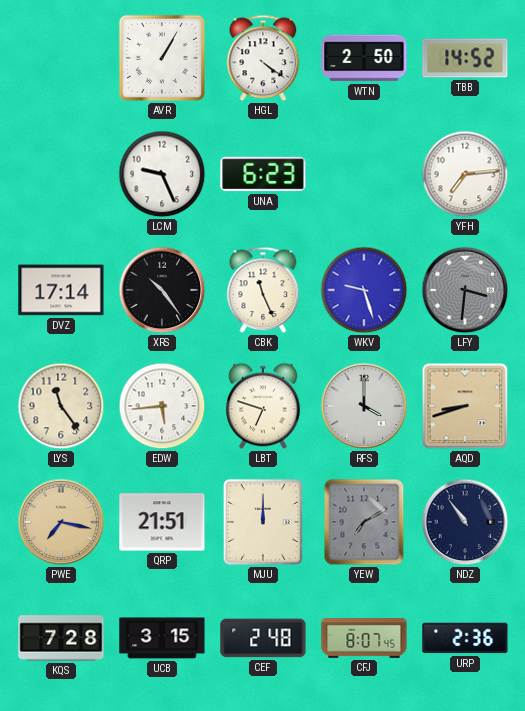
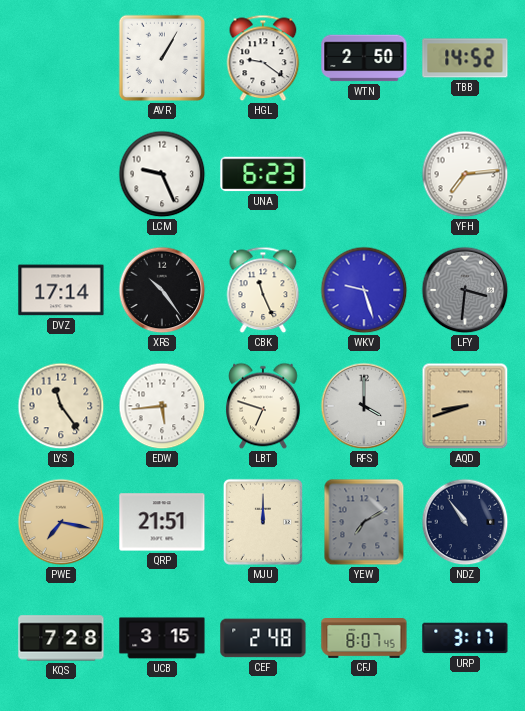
HGL: 4:21 -> 9:21 (263, 58)
URP: 2:36 -> 3:17 (465, 638)
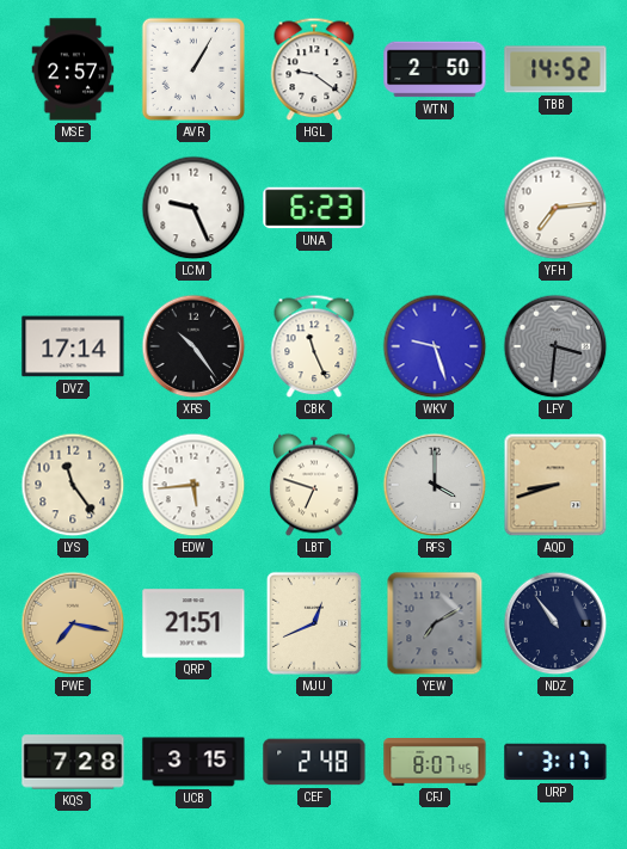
MSE: none -> 2:57 (73, 69)
MJU: 12:00 -> 12:41 (314, 623)
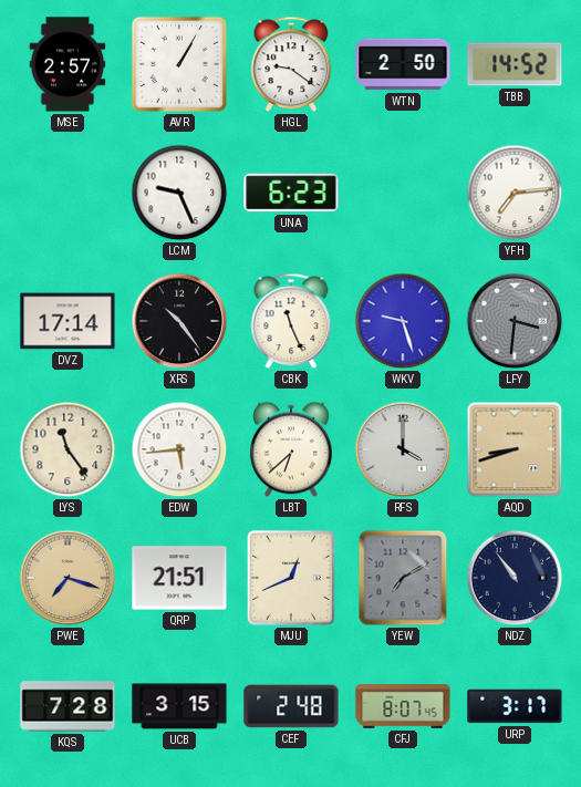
LBT: 6:48 -> 6:38 (291, 449)
PWE: 7:17 -> 7:18 (68, 578)
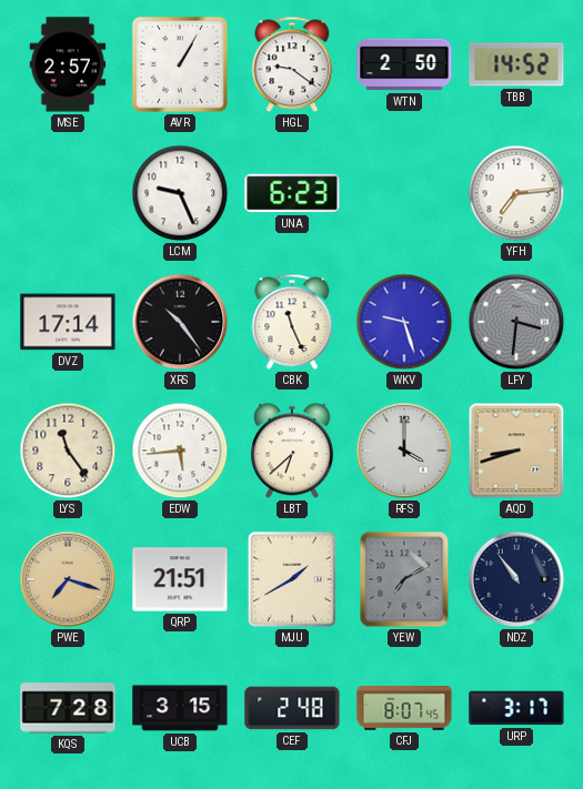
MJU: 12:41 -> 1:40 (292, 579)
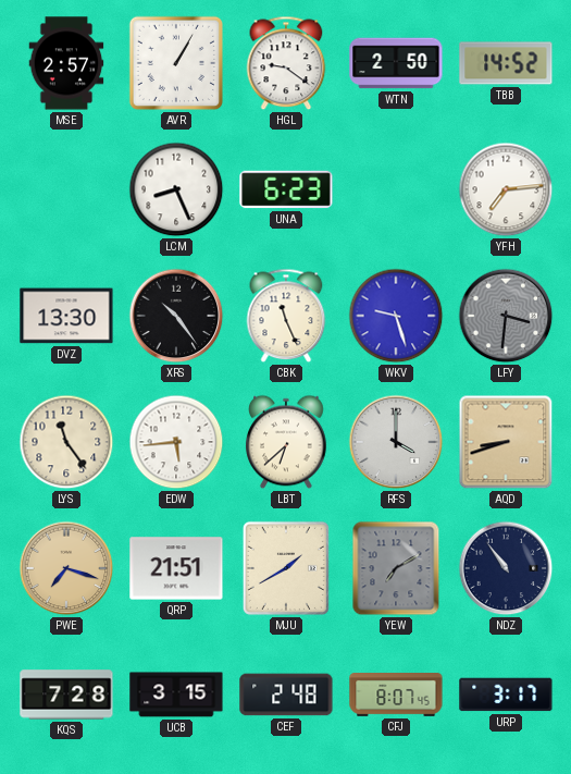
LCM: 9:26 -> 8:26 (176, 189)
DVZ: 17:14 -> 13:30 (66, 316)
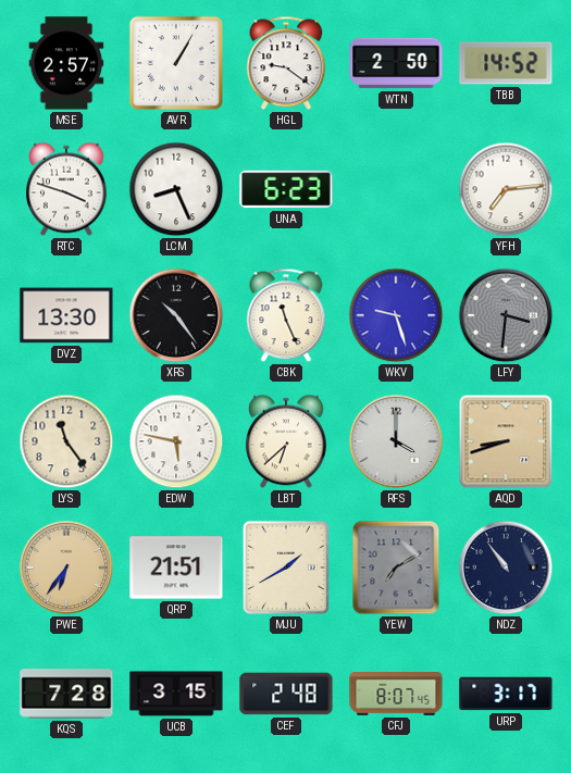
RTC: none -> 3:48 (66, 189)
EDW: 5:44 -> 5:47 (176, 441)
PWE: 7:18 -> 6:36 (66, 568)
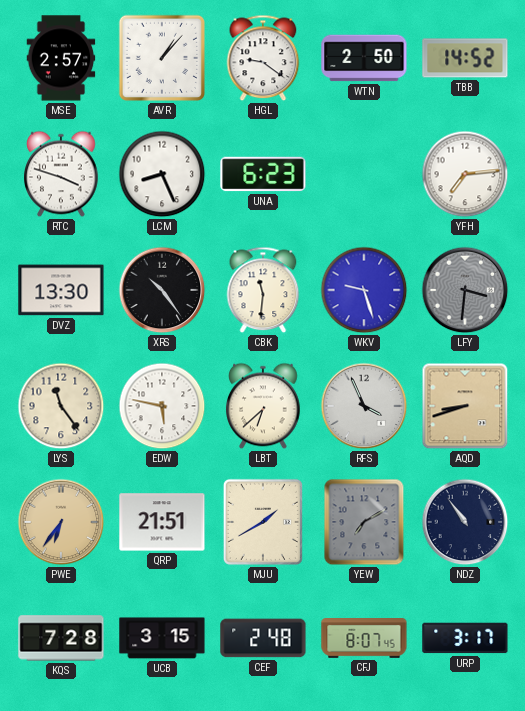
AVR: 1:05 -> 1:07 (162, 58)
CBK: 11:26 -> 11:31 (263, 290)
RFS: 4:00 -> 3:56 (364, 406)
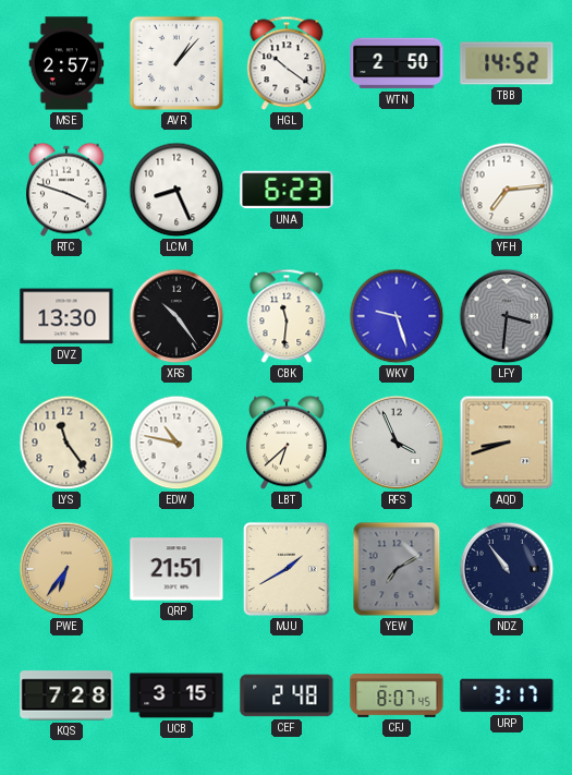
HGL: 9:21 -> 10:21 (287, 63)
EDW: 5:47 -> 10:47 (177, 443)
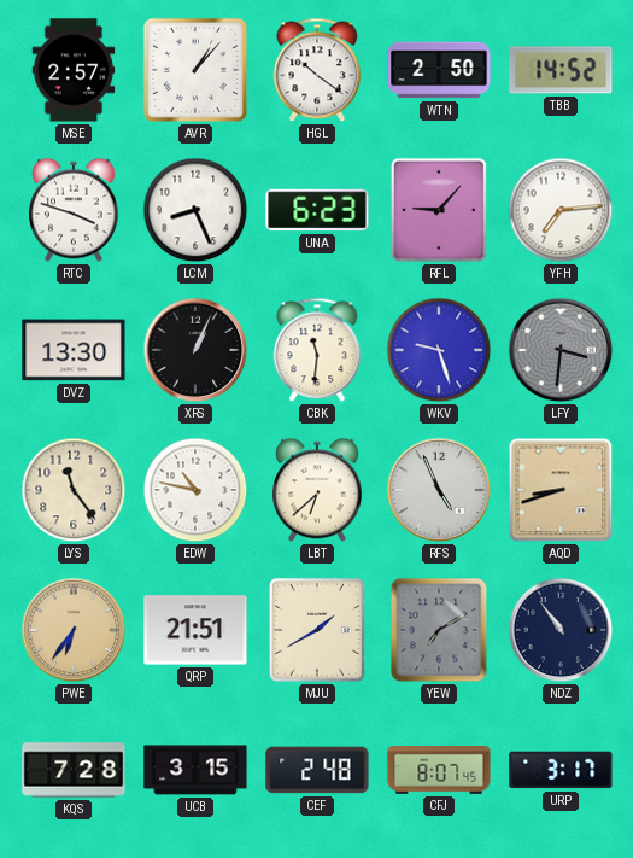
RFL: none -> 9:07 (439, 210)
XRS: 10:24 -> 1:04 (195, 350)
RFS: 3:56 -> 4:56 (439, 490)
